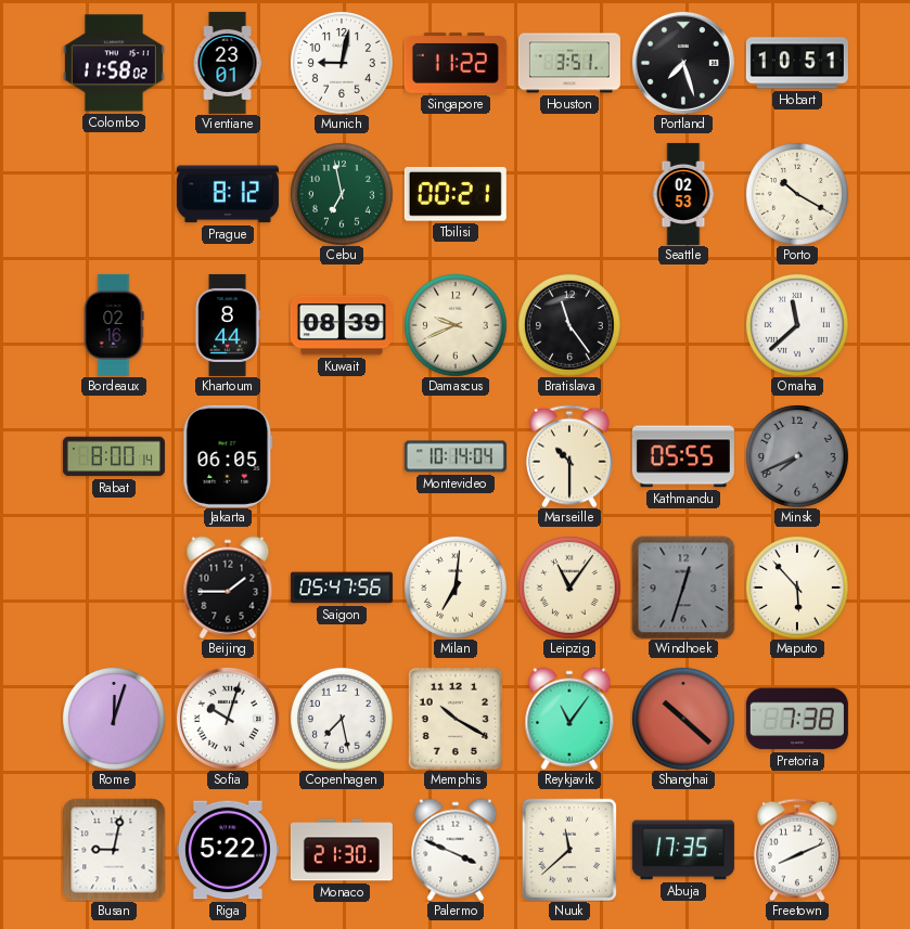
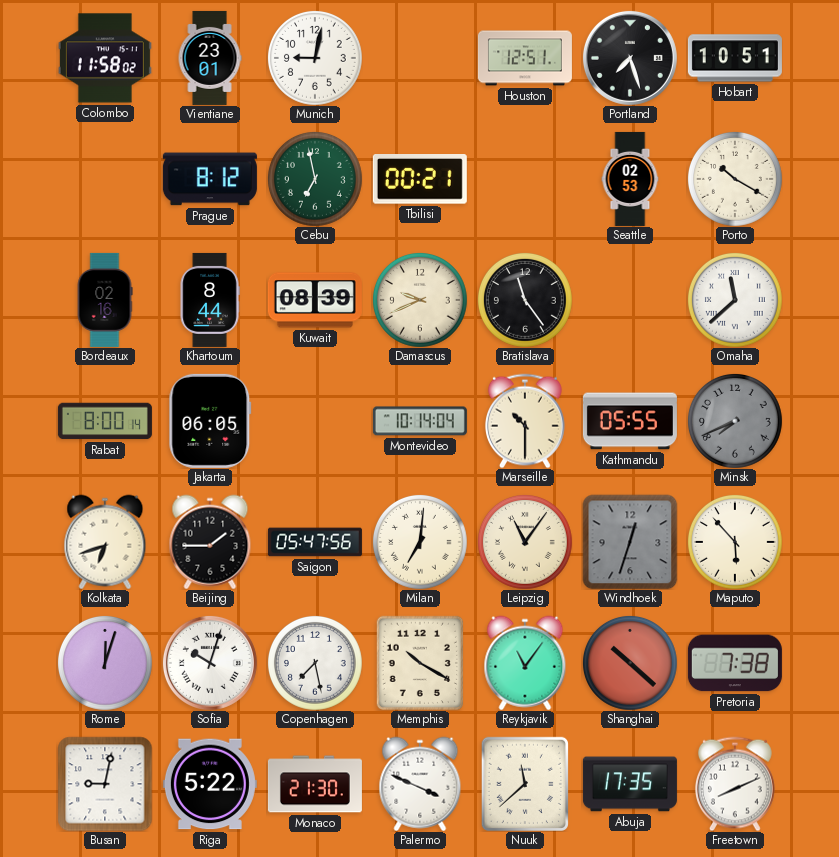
Singapore: 11:22 -> none (456, 64)
Houston: 3:51 -> 12:51 (525, 58)
Kolkata: none -> 6:42 (105, 542)
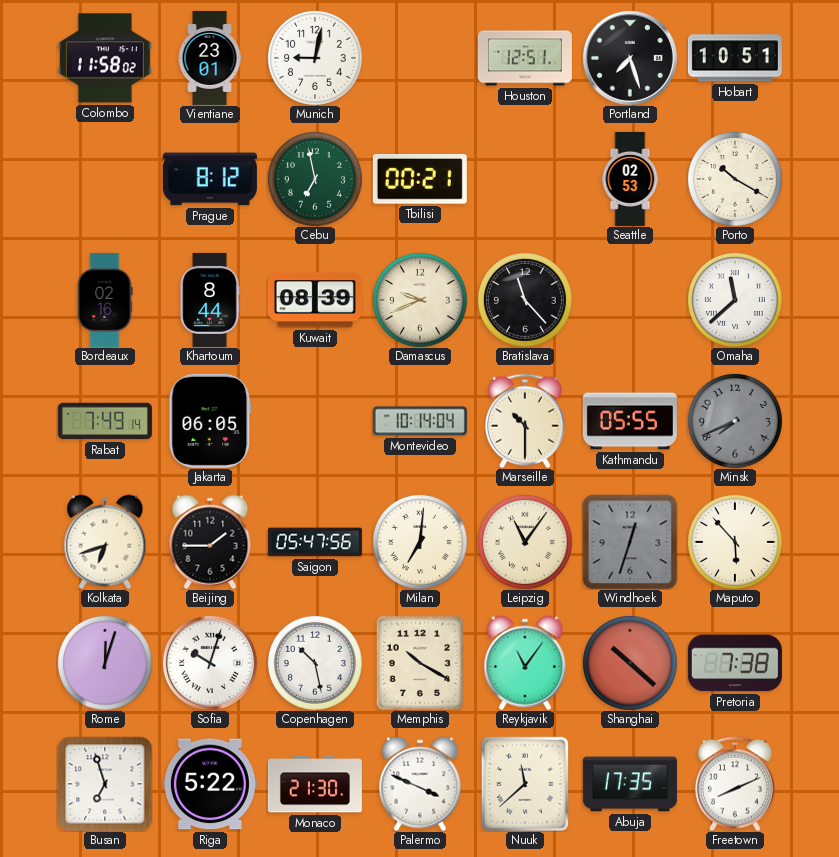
Bratislava: 11:24 -> 11:23 (525, 300)
Rabat: 8:00 -> 7:49 (105, 421)
Copenhagen: 7:28 -> 10:28 (315, 663)
Busan: 9:02 -> 6:57 (105, 784)
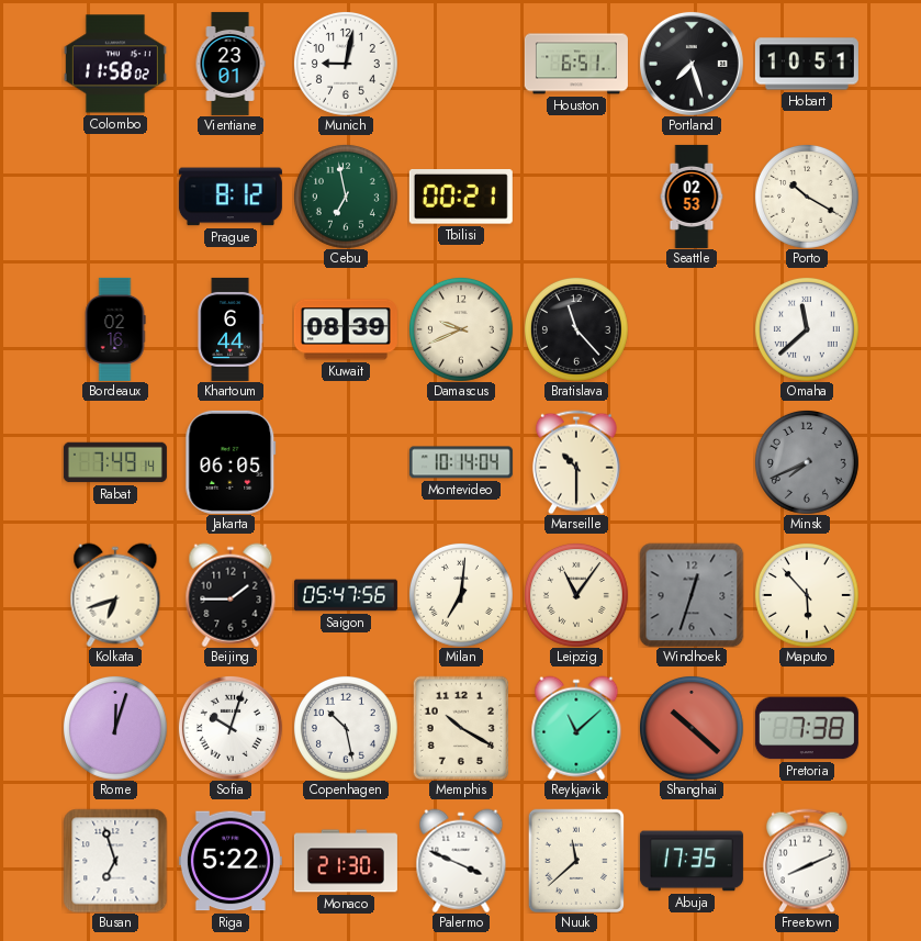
Houston: 12:51 -> 6:51 (576, 64)
Khartoum: 8:44 -> 6:44 (231, 329)
Kathmandu: 05:55 -> none (630, 421)
Reykjavik: 11:06 -> 11:08 (576, 728)
